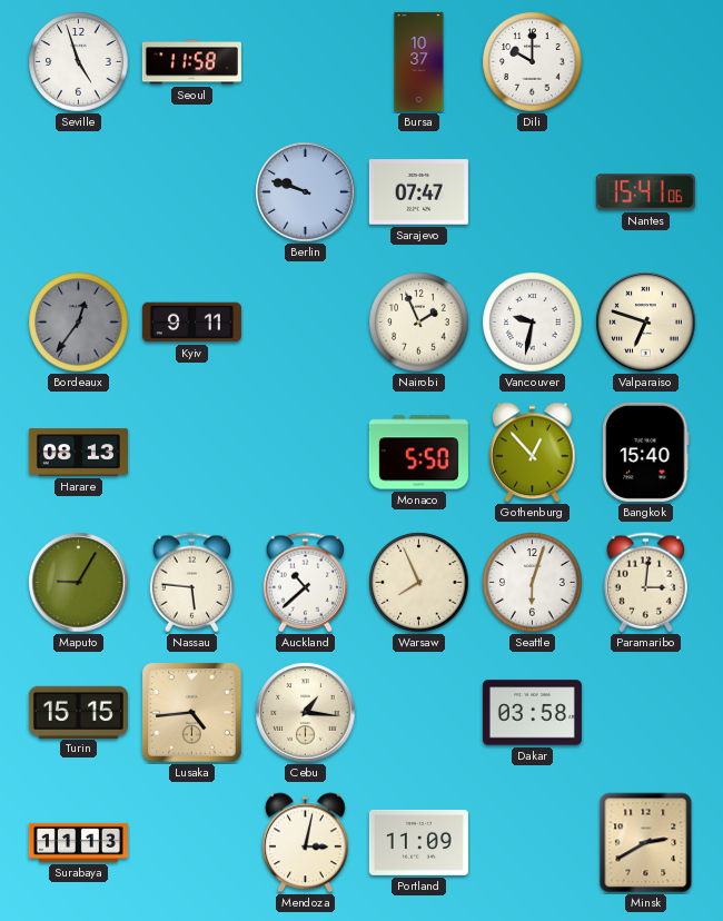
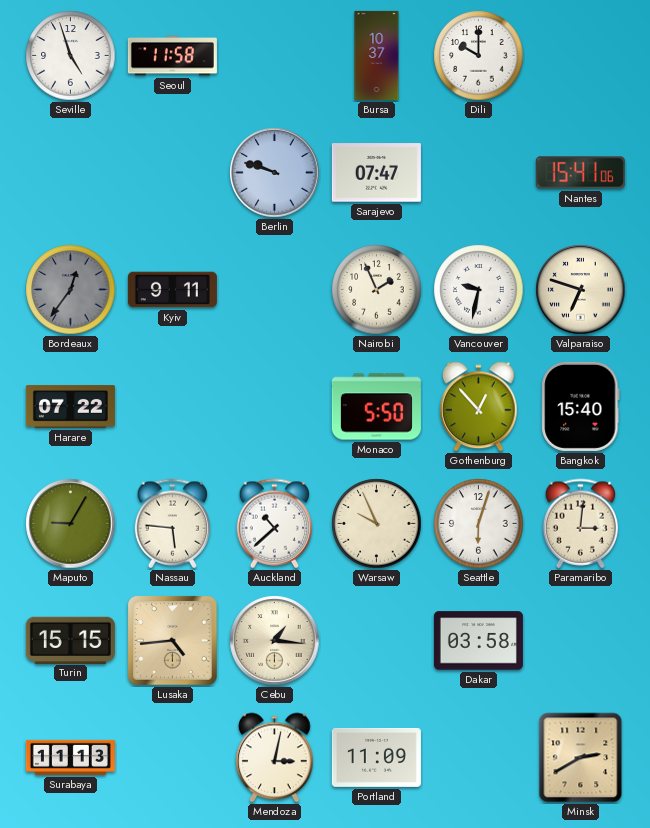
Harare: 08:13 -> 07:22 (70, 407)
Warsaw: 7:56 -> 9:56 (377, 524)
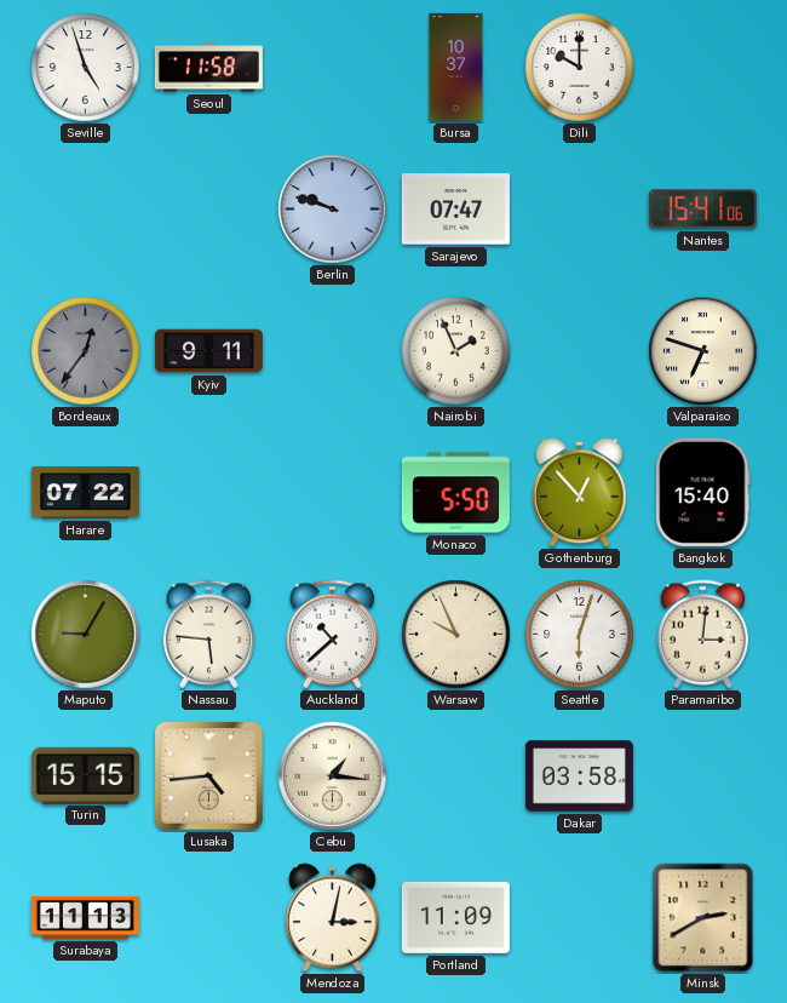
Vancouver: 9:32 -> none (479, 290)
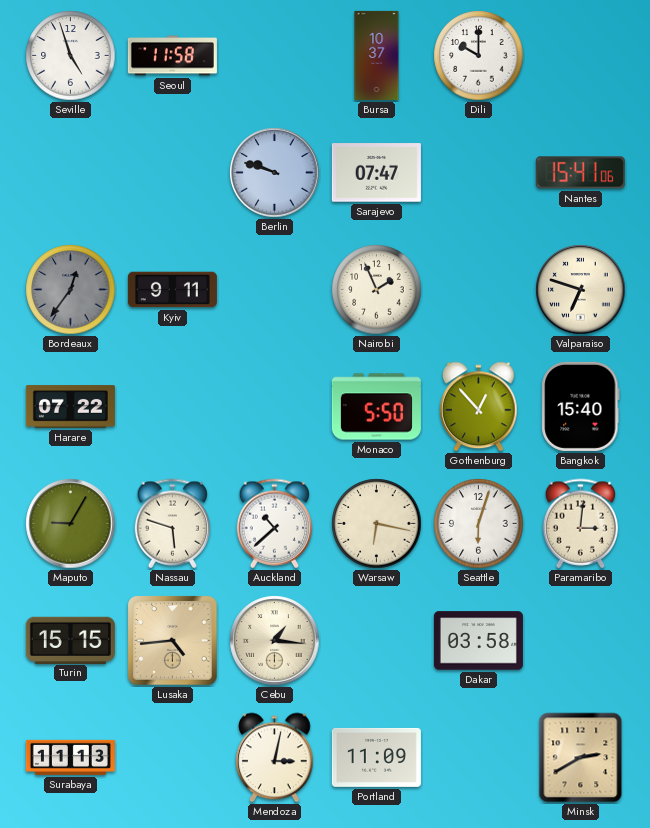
Nassau: 5:46 -> 5:48 (173, 524)
Warsaw: 9:56 -> 6:17 (377, 524)
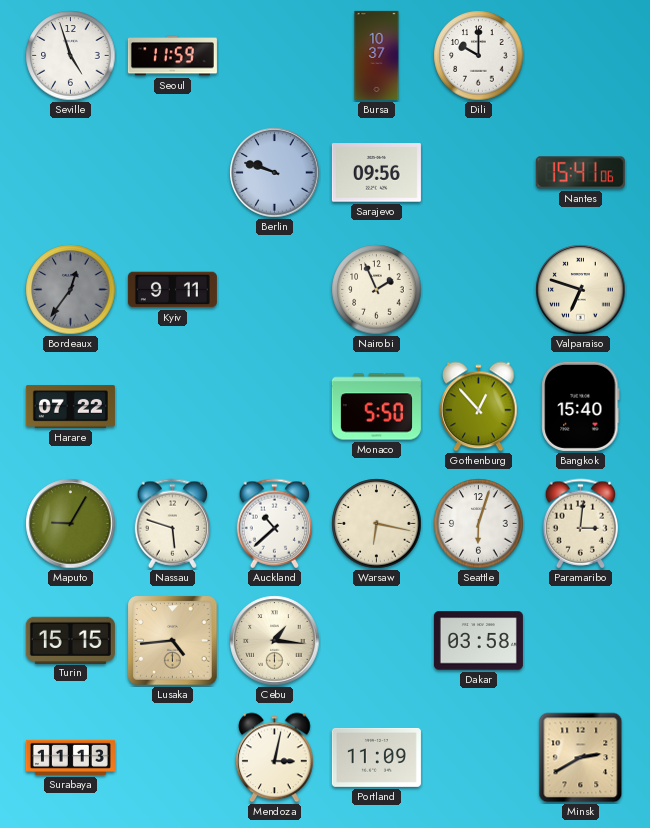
Seoul: 11:58 -> 11:59 (172, 56)
Sarajevo: 07:47 -> 09:56 (376, 173)
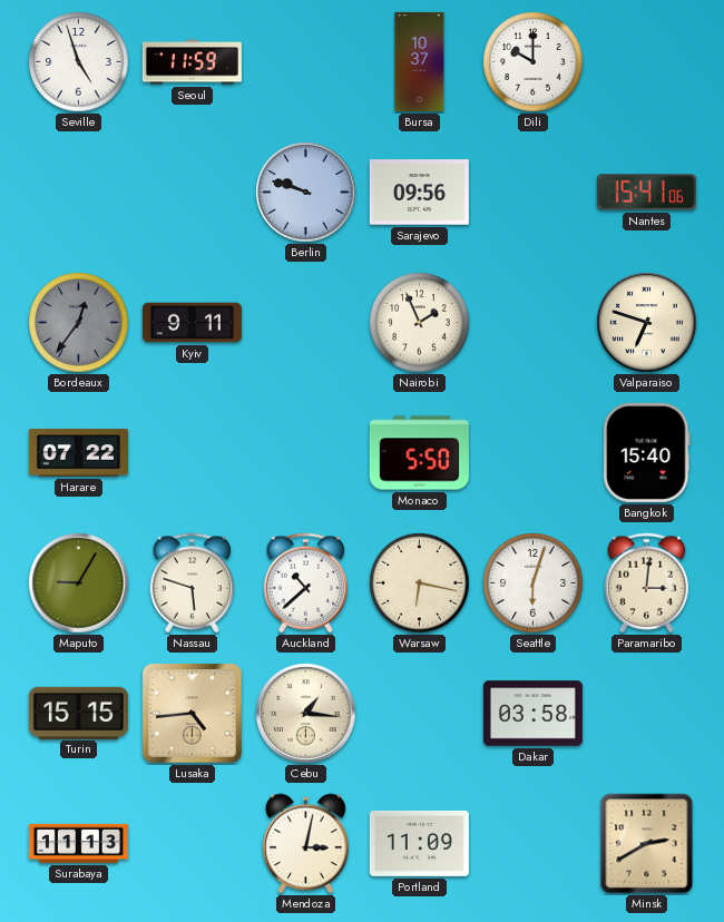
Gothenburg: 12:53 -> none (479, 407)
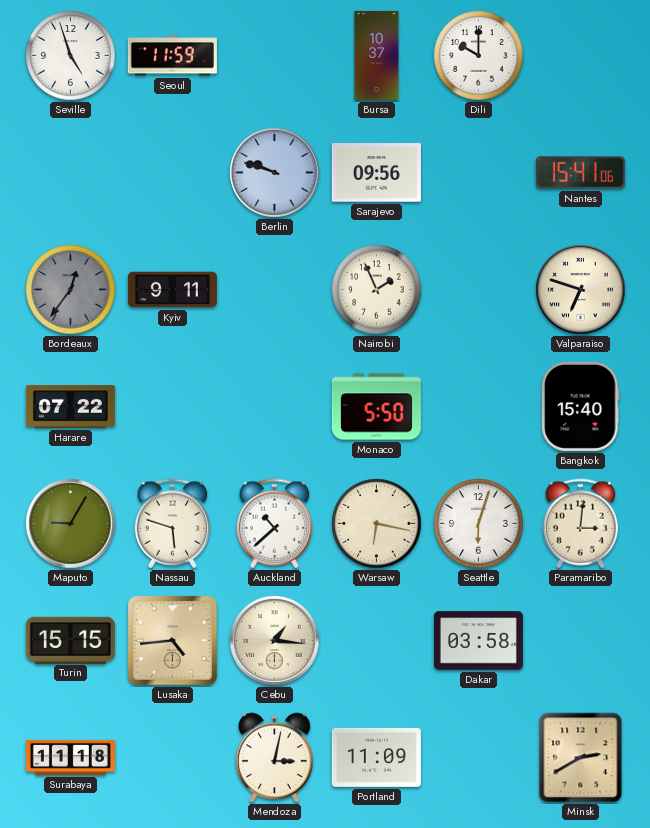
Surabaya: 11:13 -> 11:18 (70, 757)
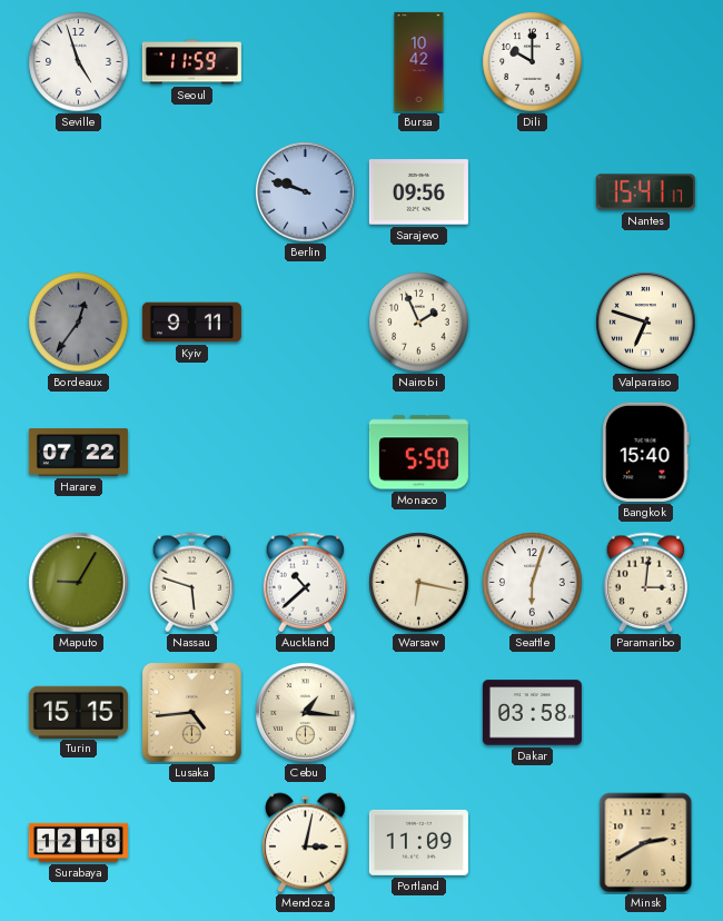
Bursa: 10:37 -> 10:42 (419, 61)
Nantes: 15:41:06 -> 15:41:17 (645, 192)
Surabaya: 11:18 -> 12:18 (78, 842)
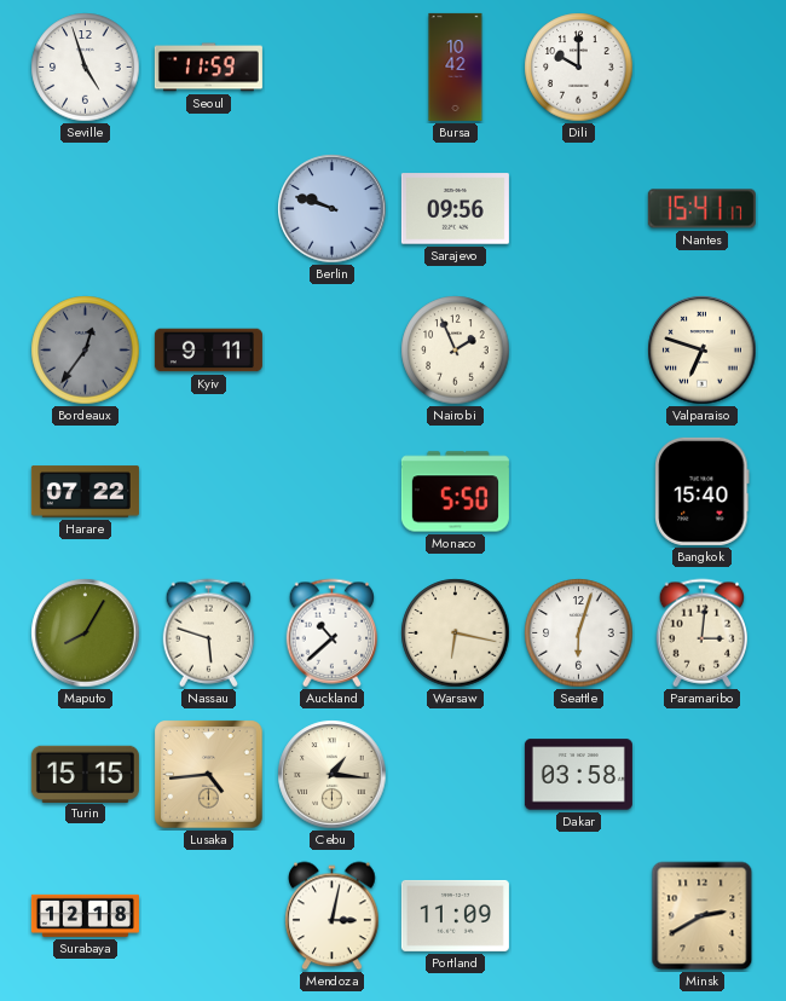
Maputo: 9:05 -> 8:05 (86, 633)
